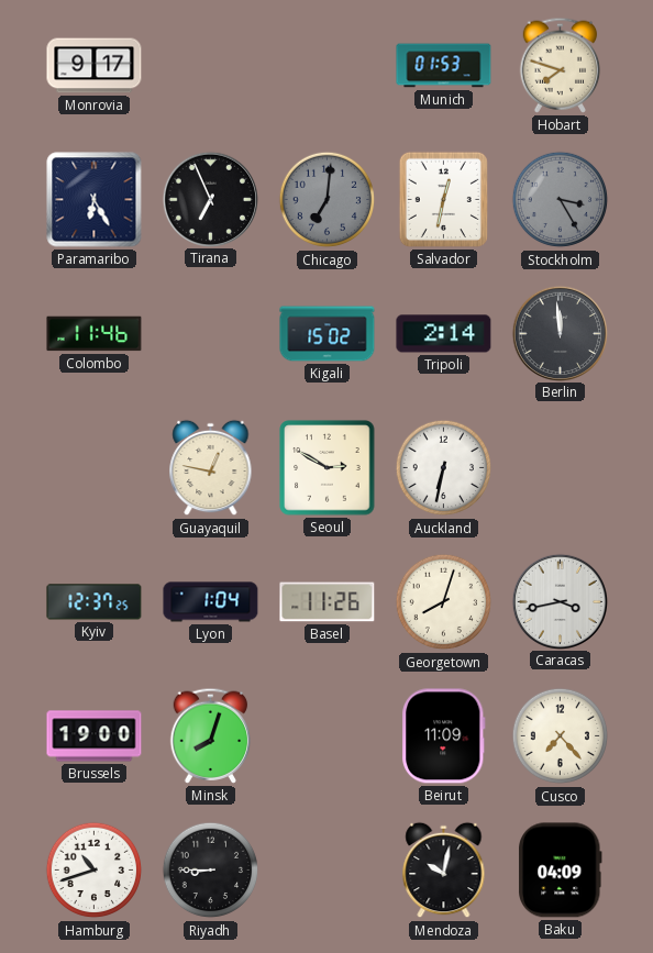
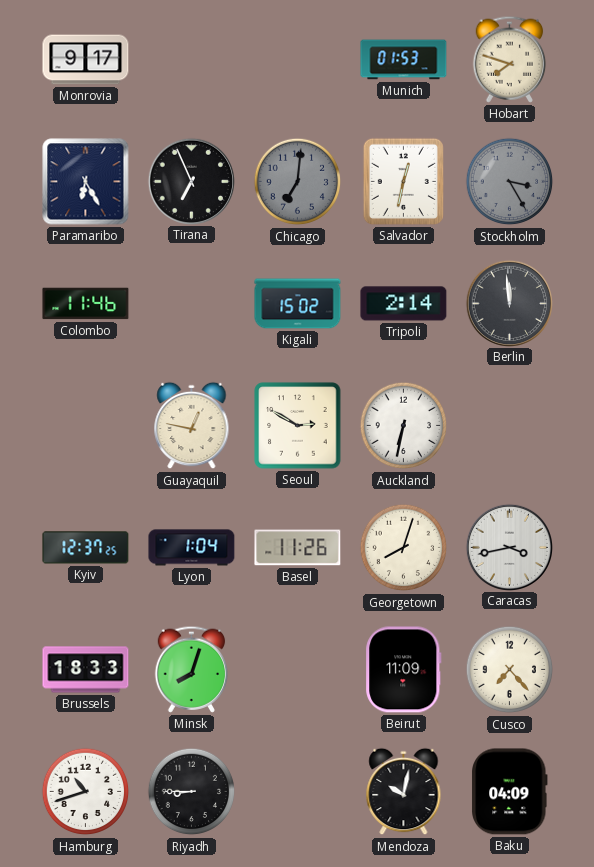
Brussels: 19:00 -> 18:33 (86, 670)
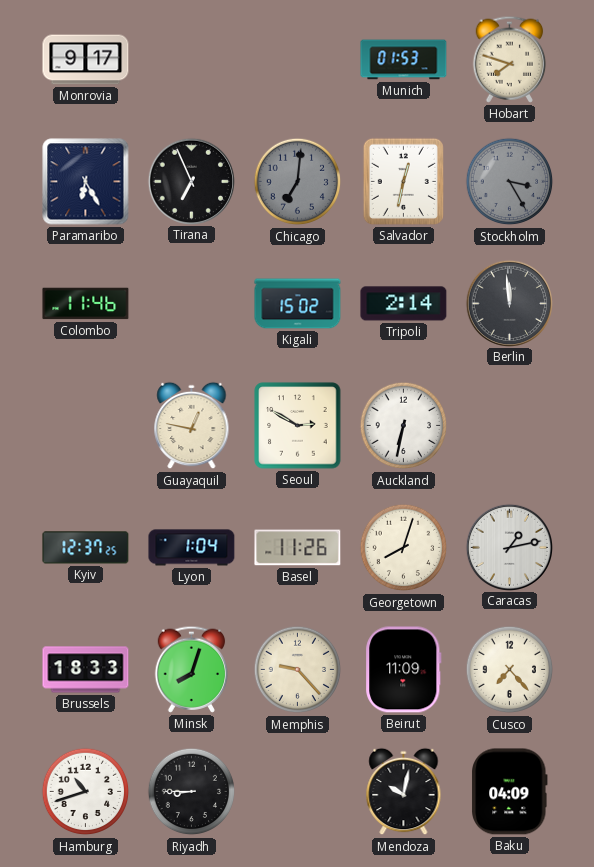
Caracas: 3:43 -> 1:13 (509, 547)
Memphis: none -> 9:23 (298, 670)
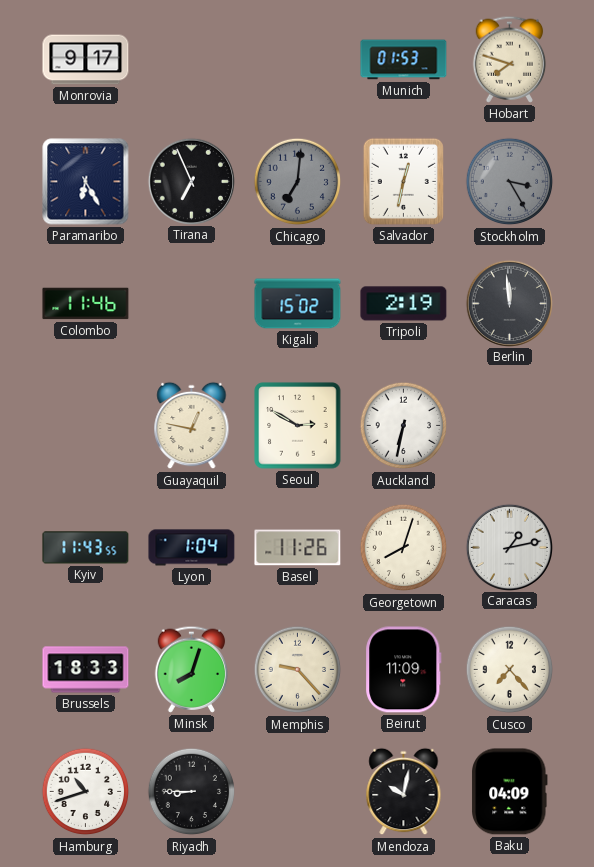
Tripoli: 2:14 -> 2:19 (404, 304)
Kyiv: 12:37 -> 11:43 (86, 548)
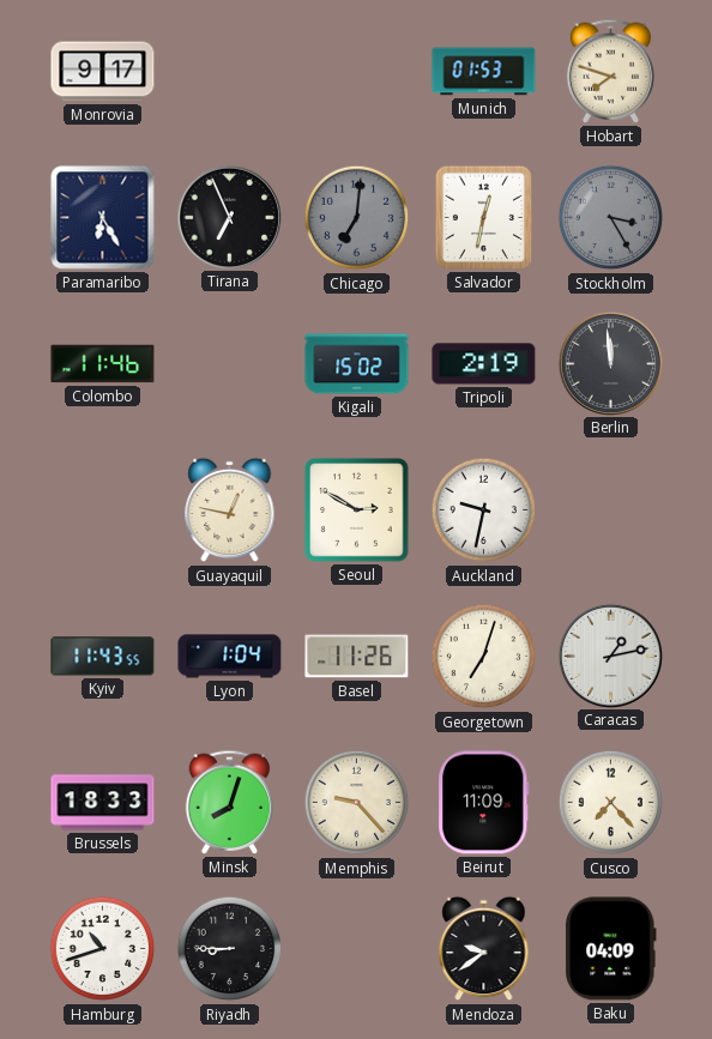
Auckland: 6:32 -> 9:32 (484, 511)
Georgetown: 8:03 -> 7:03 (484, 657)
Mendoza: 10:02 -> 9:39 (484, 949)
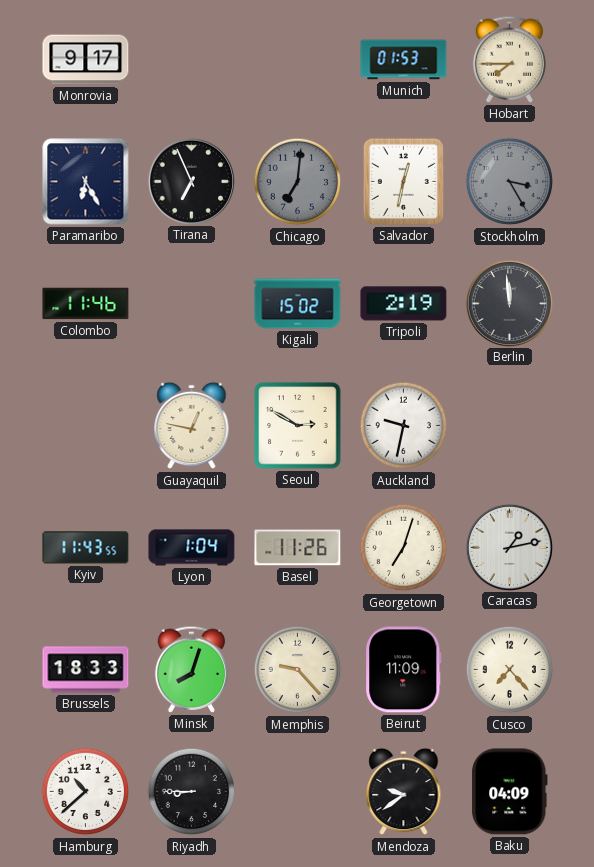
Hobart: 7:48 -> 7:45 (510, 59)
Hamburg: 10:42 -> 10:38 (86, 792)
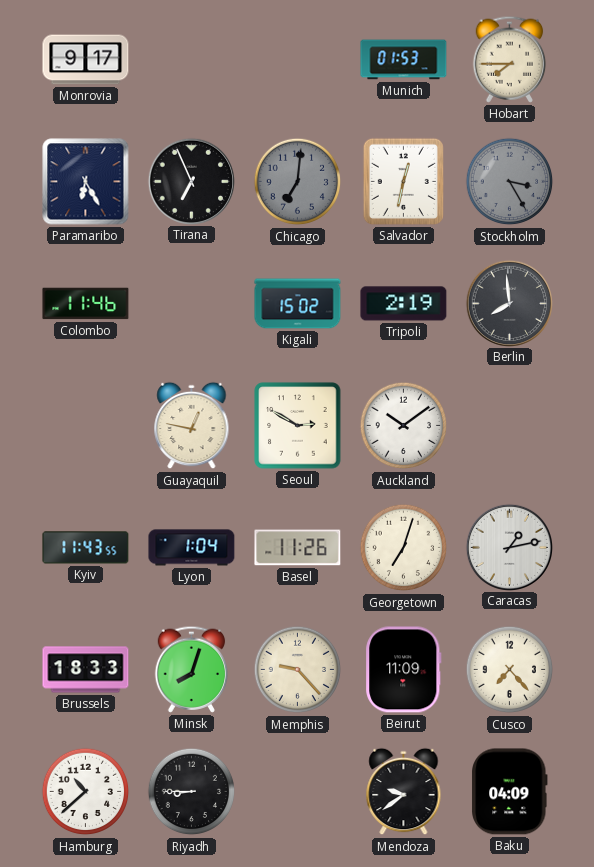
Berlin: 11:59 -> 7:59 (509, 303)
Auckland: 9:32 -> 10:09 (404, 426)
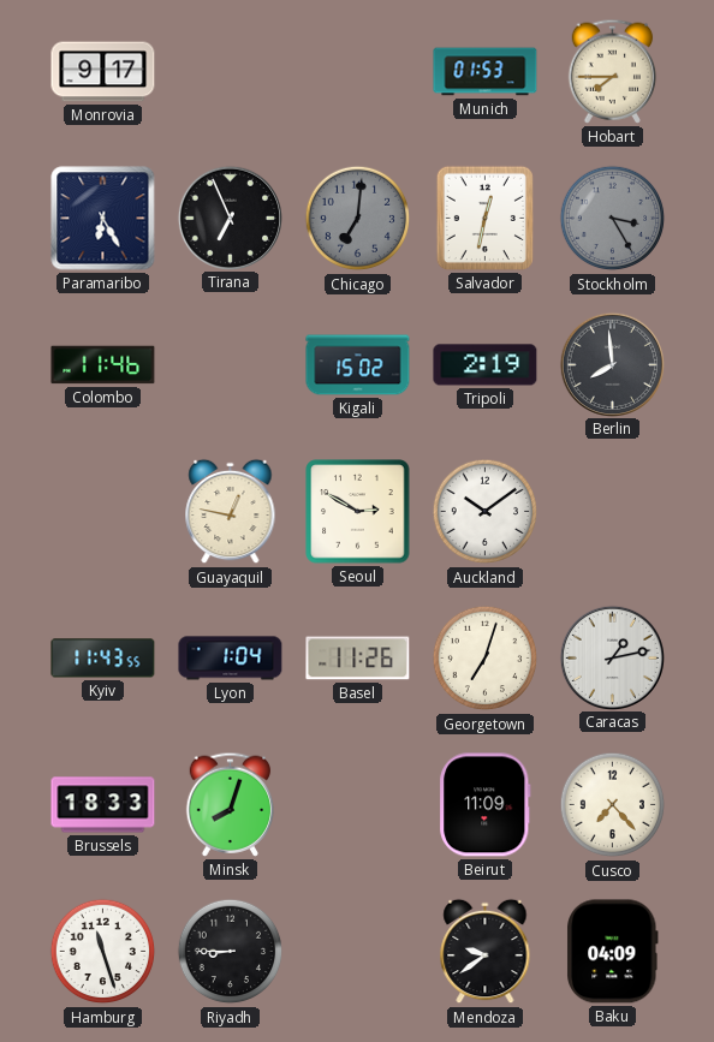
Memphis: 9:23 -> none (298, 670)
Hamburg: 10:38 -> 11:27 (103, 952)
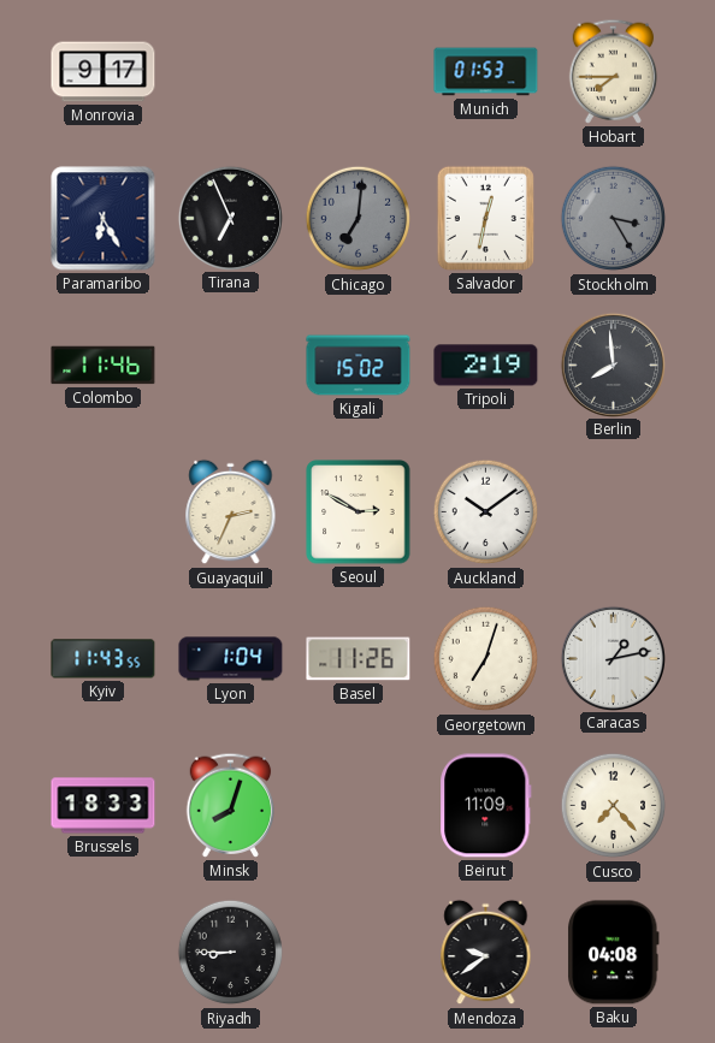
Guayaquil: 12:47 -> 2:34 (231, 512)
Hamburg: 11:27 -> none (103, 952)
Baku: 04:09 -> 04:08 (614, 953)
